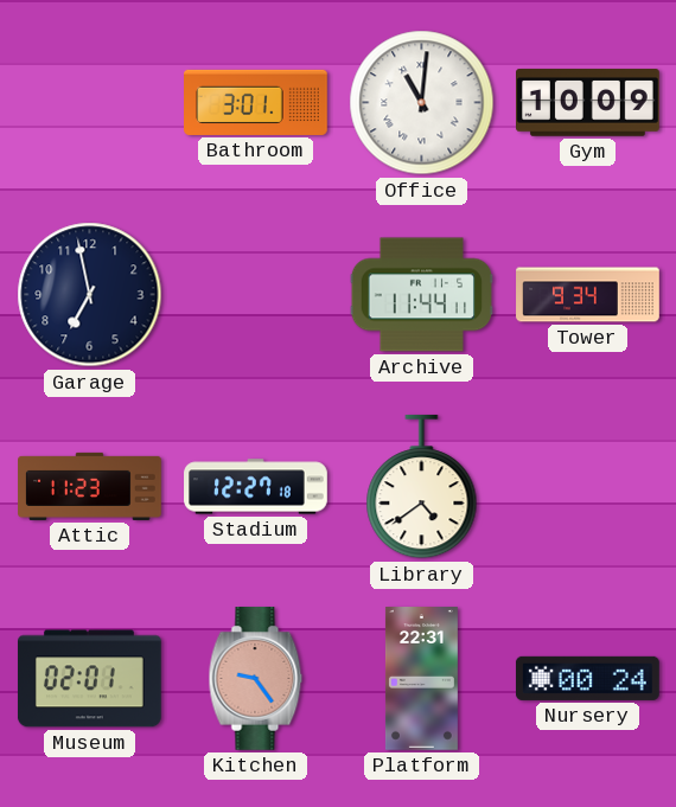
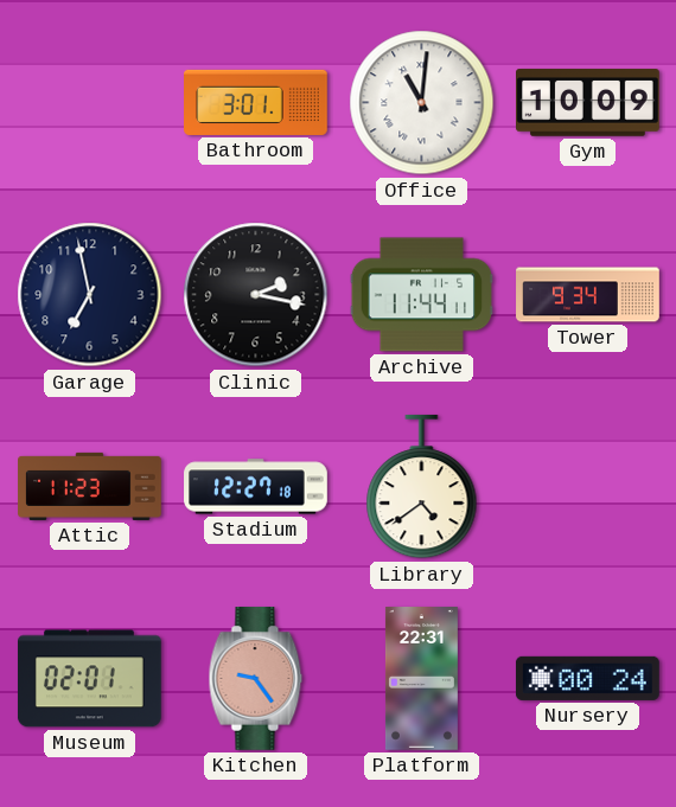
Clinic: none -> 2:17 (256, 295)
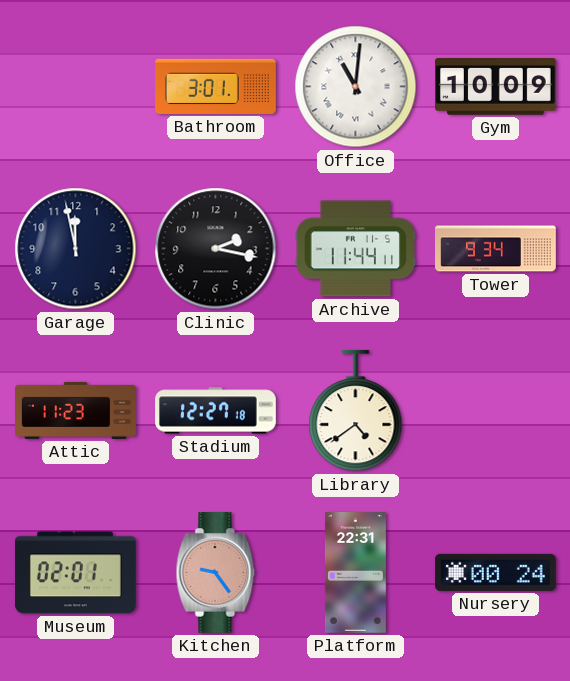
Garage: 6:58 -> 11:58 (76, 249)
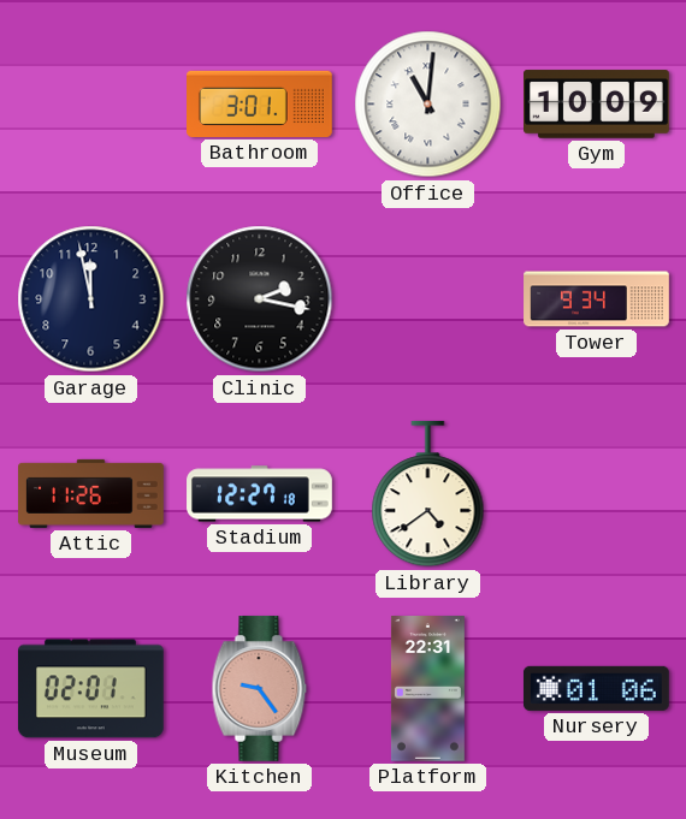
Archive: 11:44 -> none (355, 249)
Attic: 11:23 -> 11:26 (91, 493)
Nursery: 00:24 -> 01:06 (596, 688)
